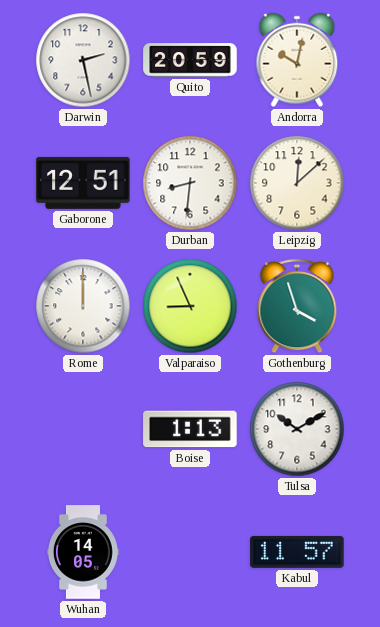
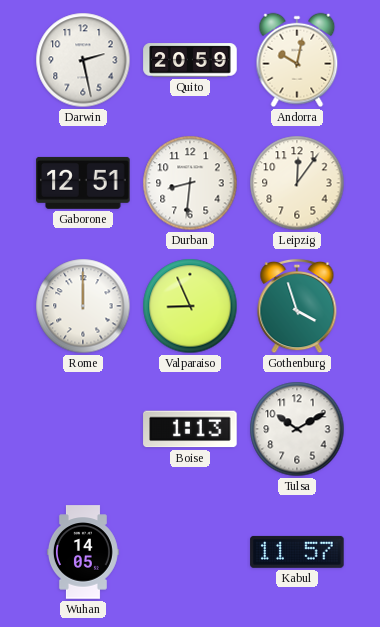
Leipzig: 12:08 -> 12:06 (297, 183)
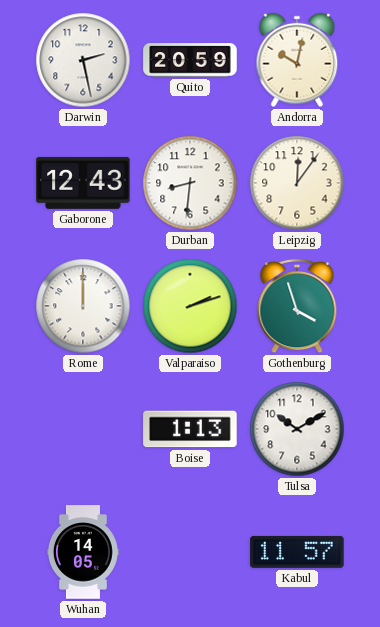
Gaborone: 12:51 -> 12:43 (83, 183)
Valparaiso: 8:56 -> 2:12 (190, 306)
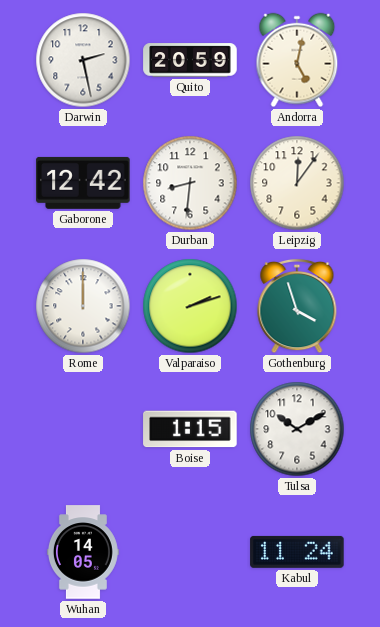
Andorra: 10:02 -> 5:02 (297, 60)
Gaborone: 12:43 -> 12:42 (83, 183)
Boise: 1:13 -> 1:15 (190, 429)
Kabul: 11:57 -> 11:24 (297, 552)
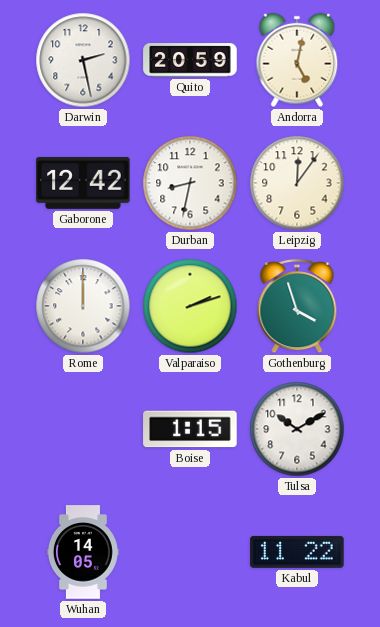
Durban: 8:31 -> 8:32 (190, 183)
Kabul: 11:24 -> 11:22 (297, 552)
